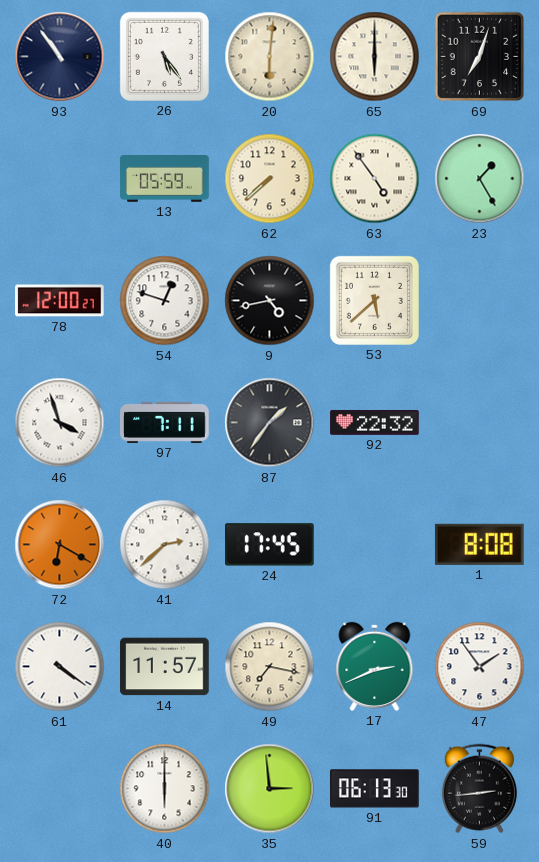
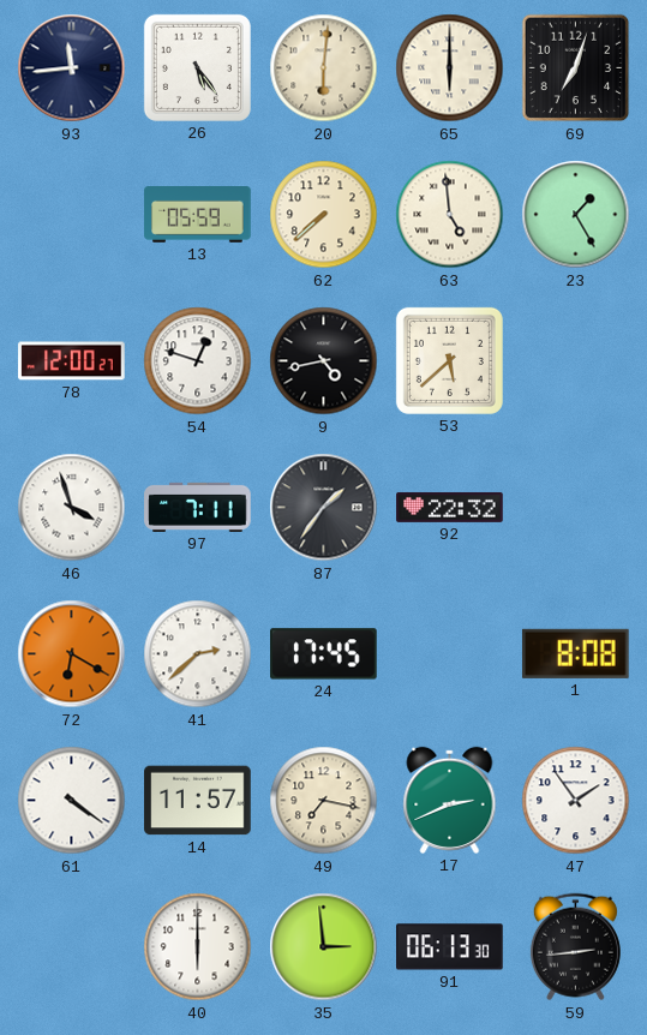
93: 10:54 -> 11:44 (72, 68)
63: 4:54 -> 4:59 (450, 215)
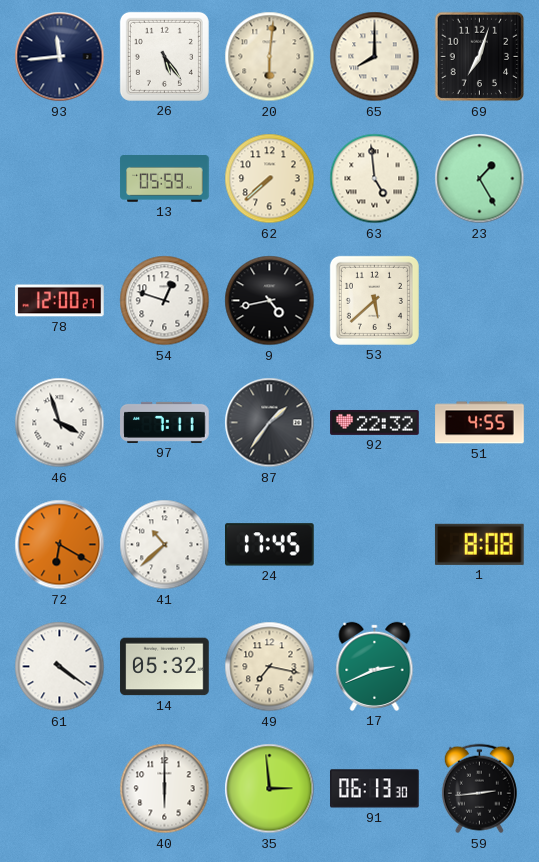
65: 6:00 -> 8:00 (375, 57)
51: none -> 4:55 (480, 423)
41: 2:38 -> 10:38 (165, 545)
14: 11:57 -> 05:32 (165, 667)
47: 1:54 -> none (576, 801)
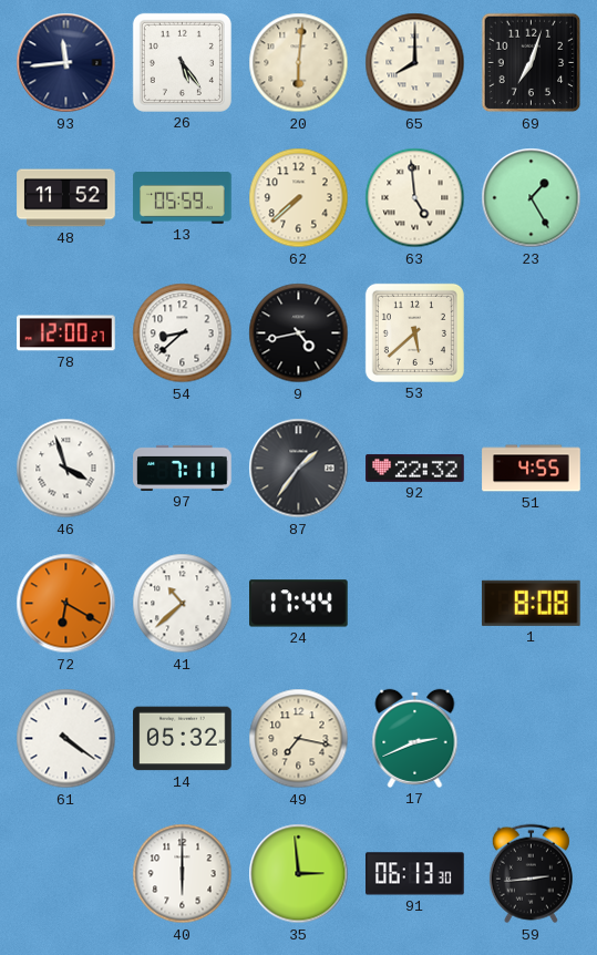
48: none -> 11:52 (66, 198)
54: 12:48 -> 8:38 (183, 333)
24: 17:45 -> 17:44 (299, 604)
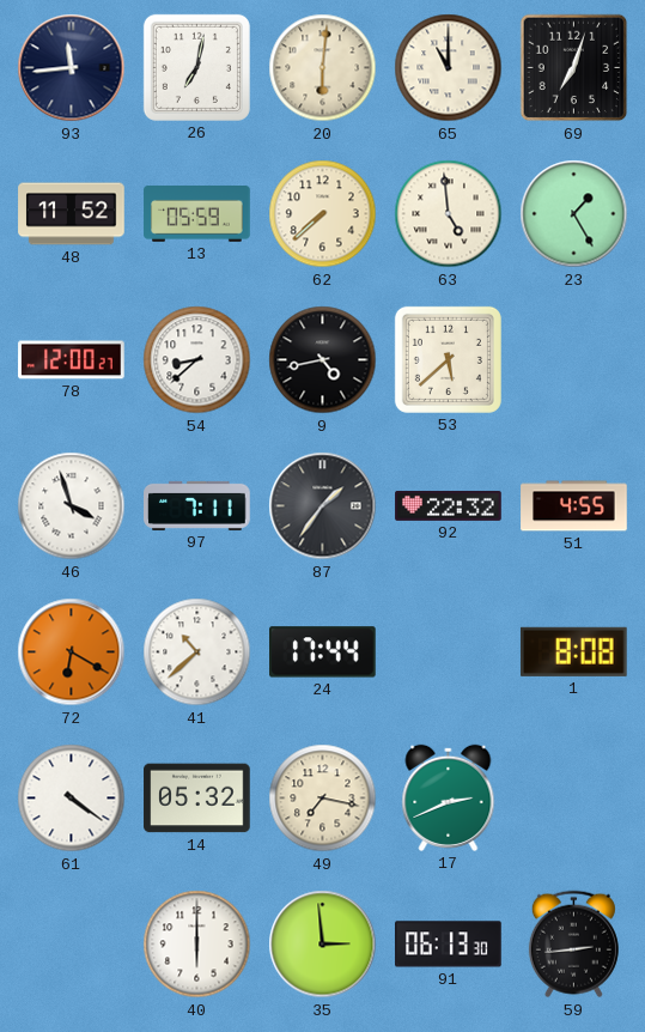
26: 5:24 -> 7:02 (196, 67)
65: 8:00 -> 11:00 (449, 68)
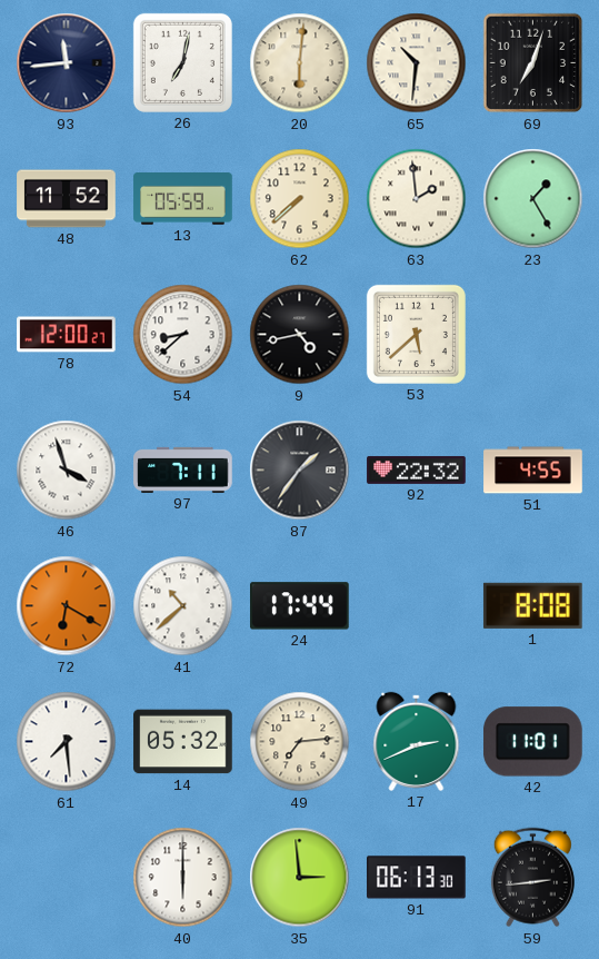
65: 11:00 -> 10:31 (417, 63)
63: 4:59 -> 1:59 (417, 199)
61: 4:21 -> 7:29 (67, 742)
49: 7:17 -> 7:14 (300, 742)
42: none -> 11:01 (533, 742)
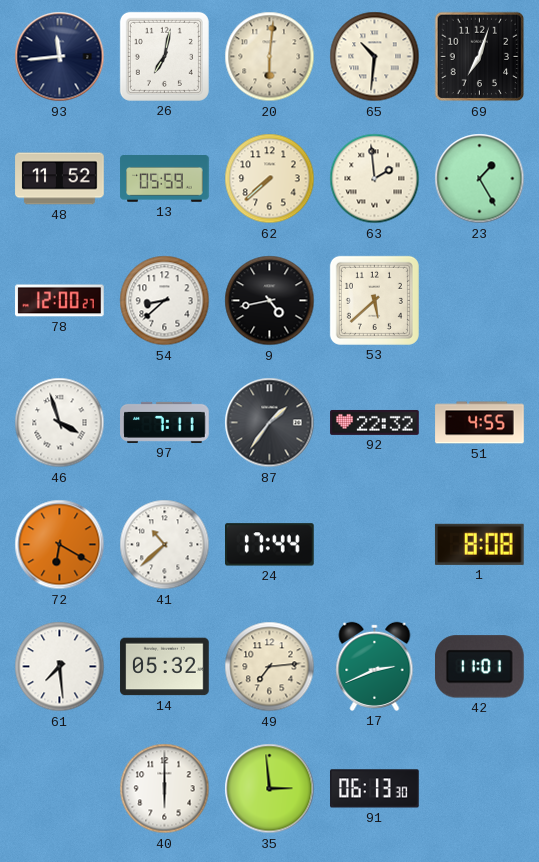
59: 2:44 -> none (532, 878)
